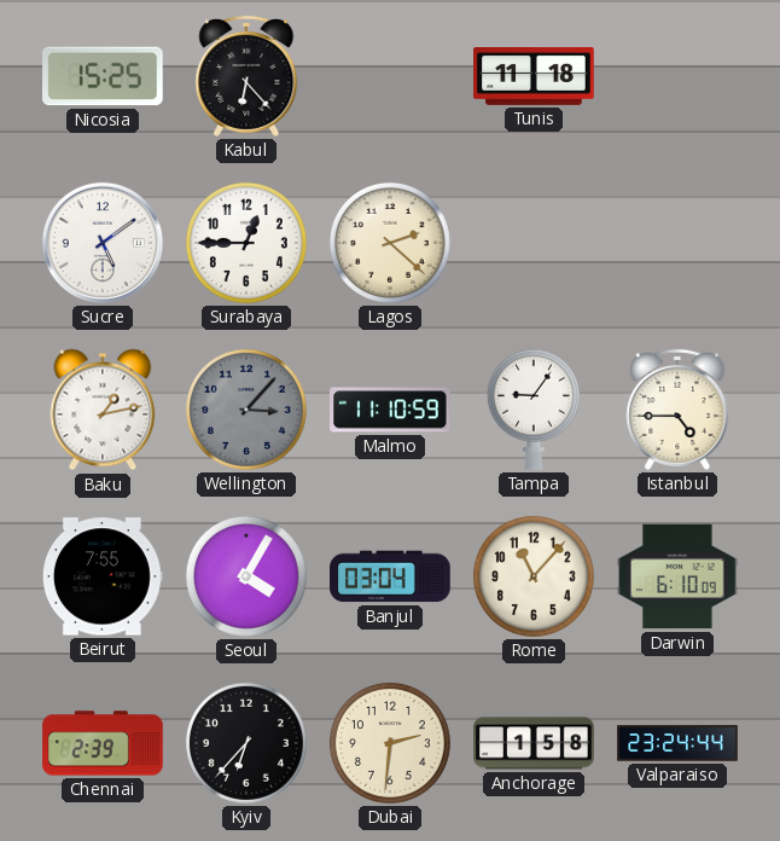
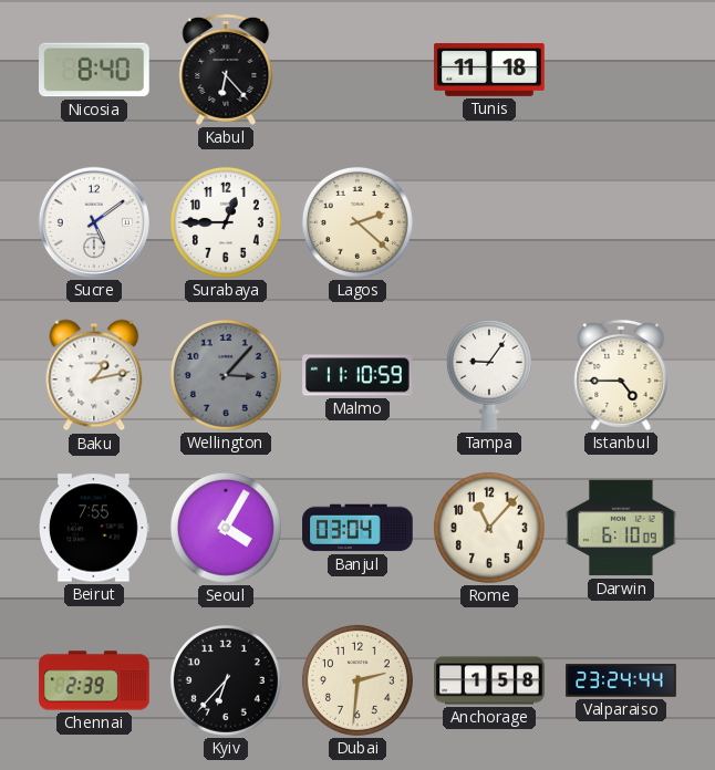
Nicosia: 15:25 -> 8:40 (95, 70)
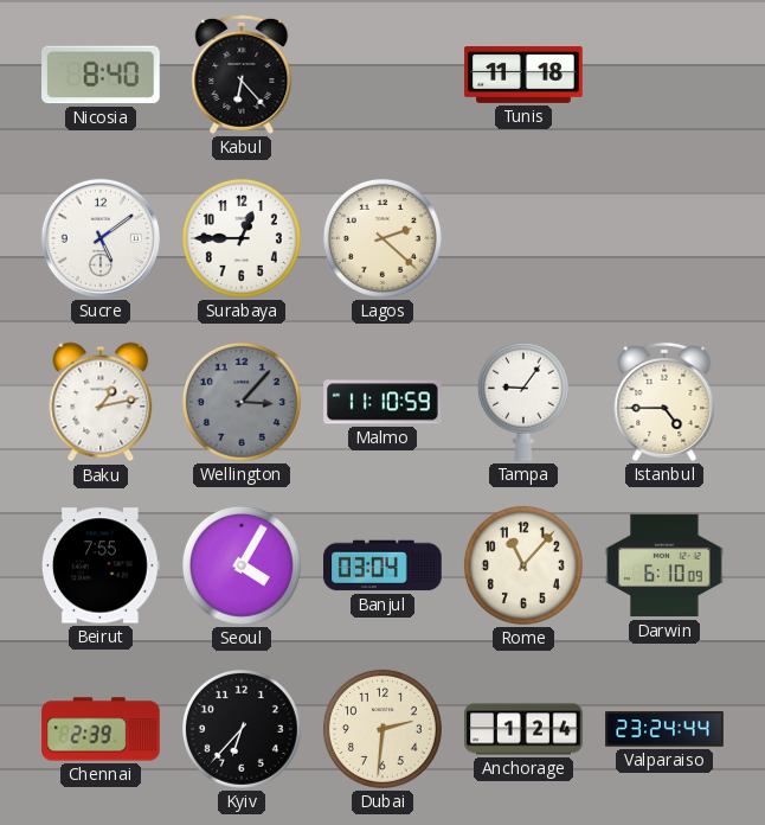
Anchorage: 1:58 -> 1:24 (523, 729)
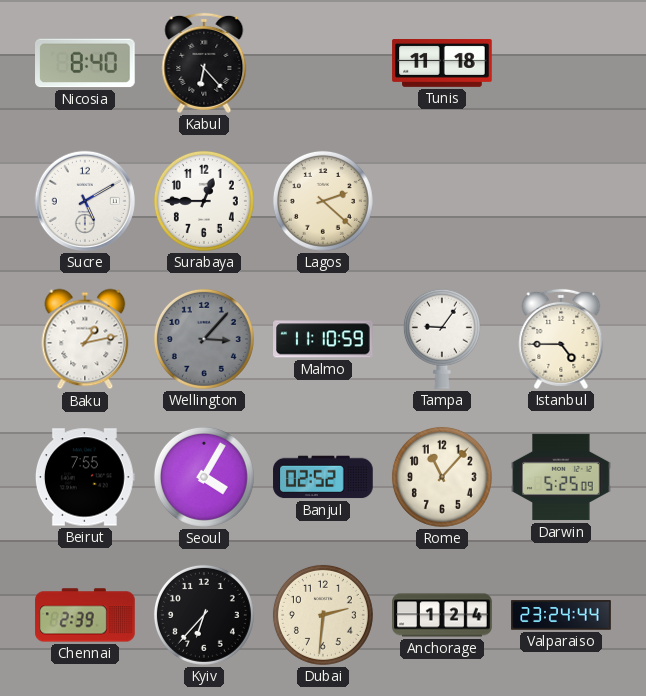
Sucre: 5:09 -> 5:10 (85, 201)
Banjul: 03:04 -> 02:52 (323, 477)
Darwin: 6:10 -> 5:25 (561, 477)
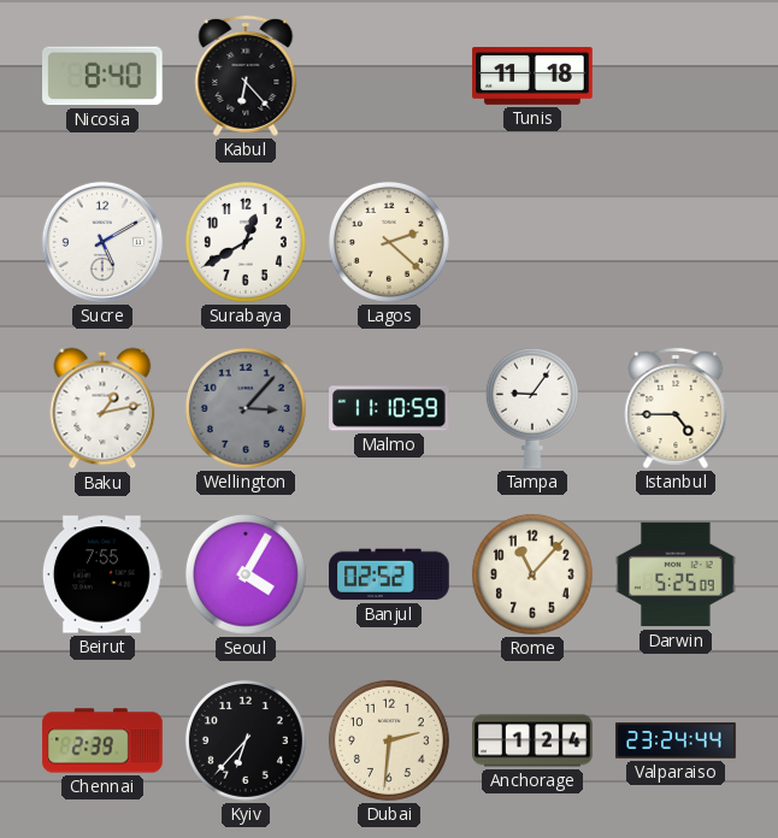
Surabaya: 12:45 -> 12:40 (246, 242)
